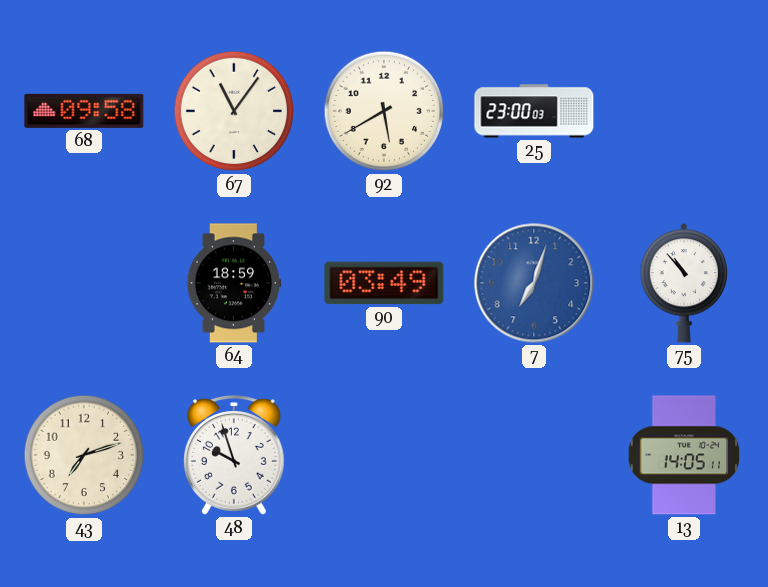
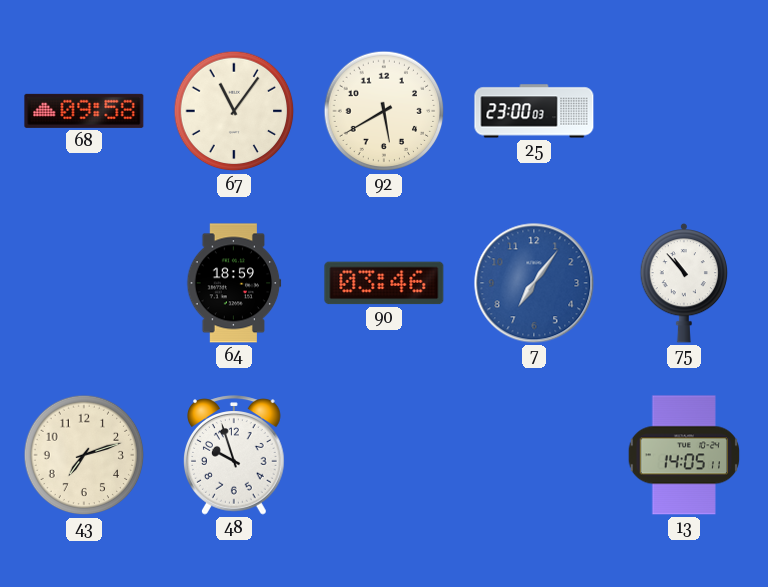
90: 03:49 -> 03:46 (384, 283)
7: 7:03 -> 7:06 (534, 283)
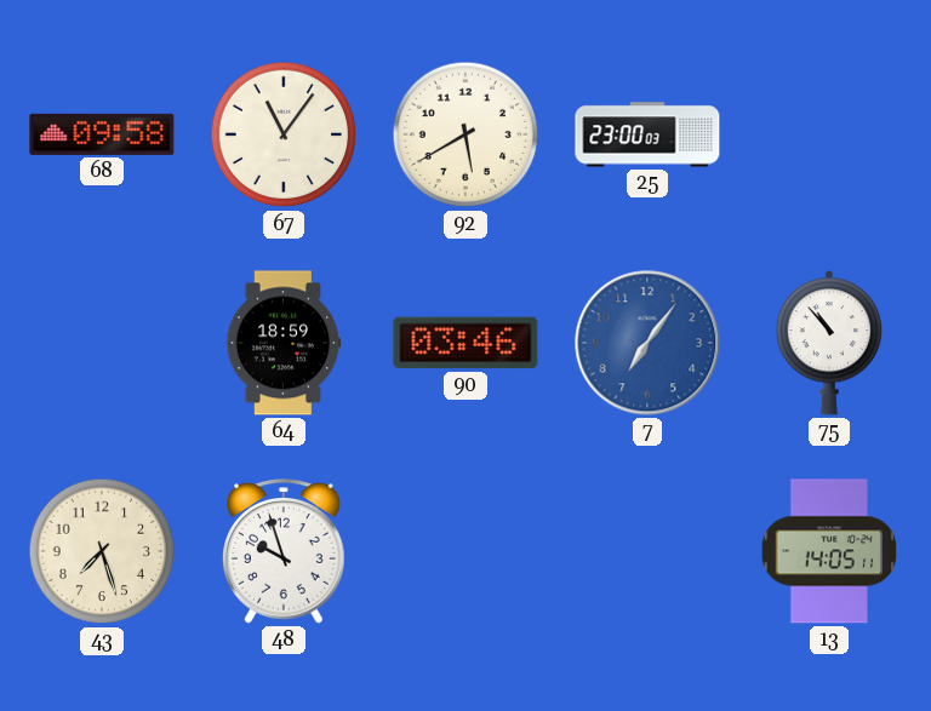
43: 7:12 -> 7:27 (102, 551)
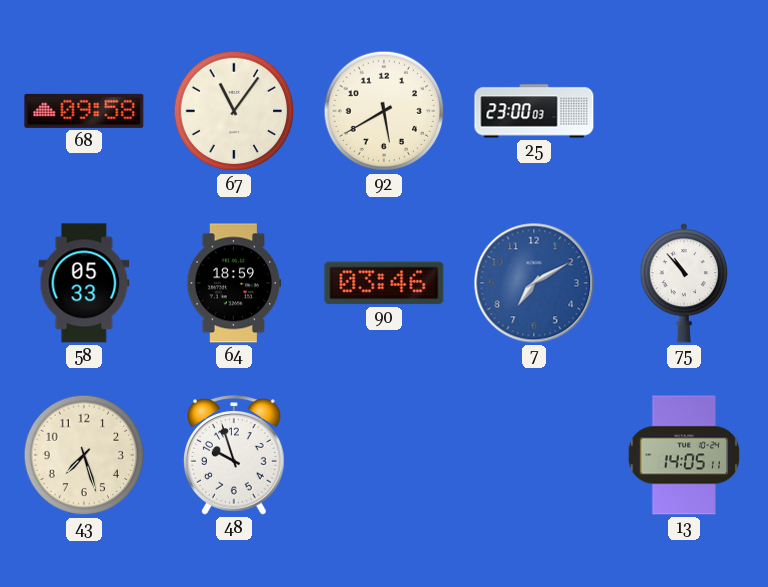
58: none -> 05:33 (84, 283)
7: 7:06 -> 7:10 (534, 283)
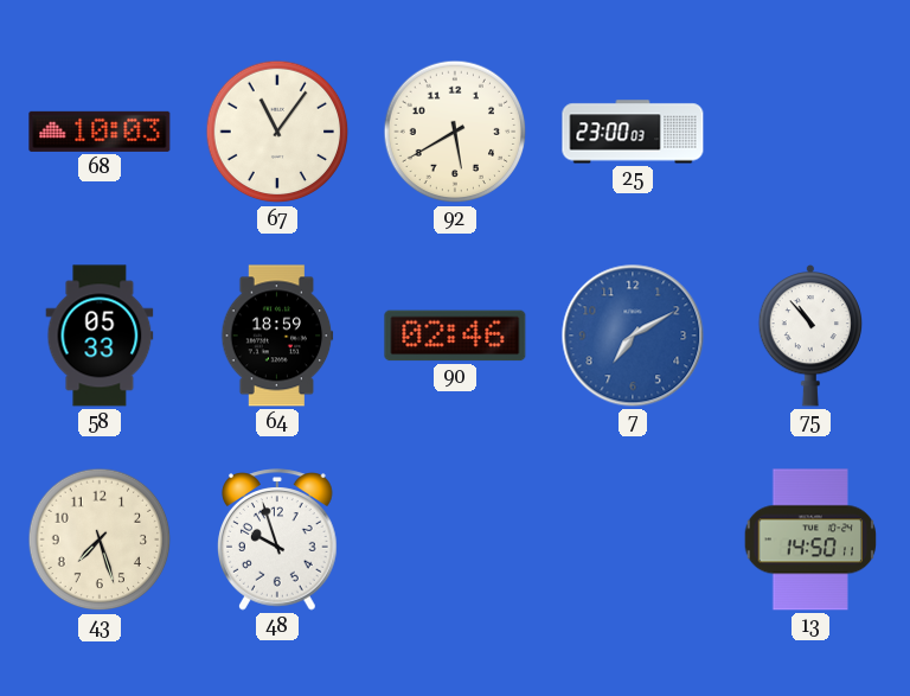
68: 09:58 -> 10:03 (100, 132)
90: 03:46 -> 02:46 (455, 336)
13: 14:05 -> 14:50 (810, 539)
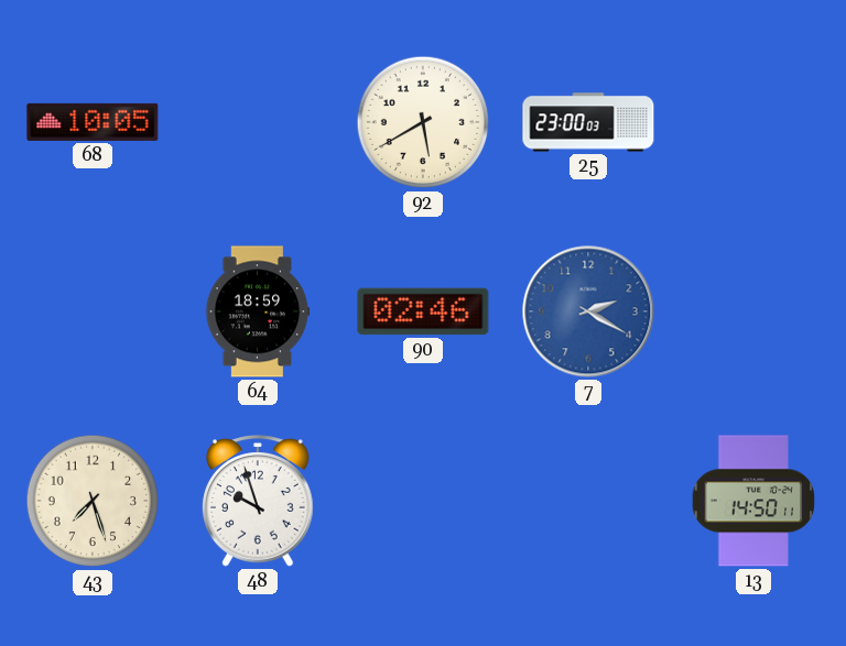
68: 10:03 -> 10:05 (93, 122)
67: 11:06 -> none (277, 132)
58: 05:33 -> none (100, 336)
7: 7:10 -> 2:20 (588, 311)
75: 10:53 -> none (810, 337)
